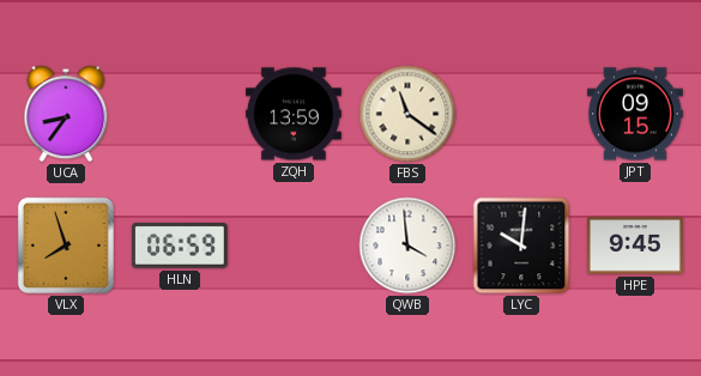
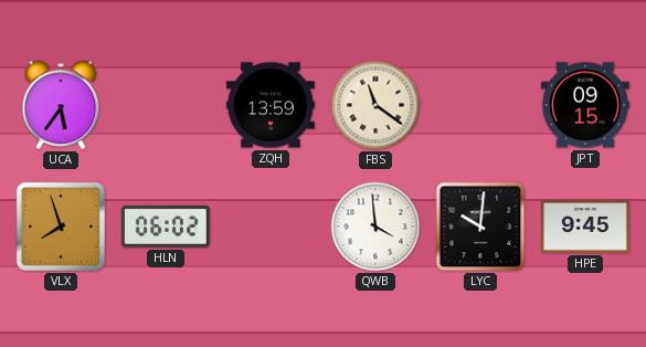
UCA: 8:36 -> 5:36 (61, 105)
HLN: 06:59 -> 06:02 (166, 228)
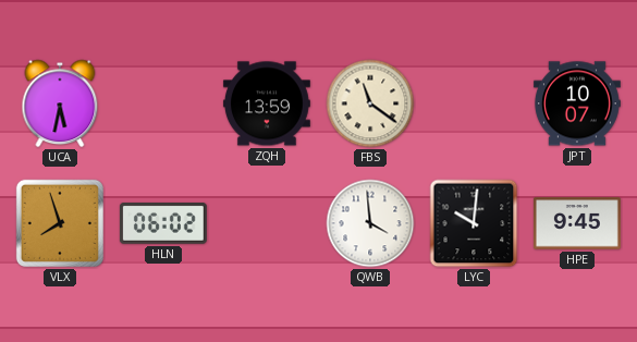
UCA: 5:36 -> 5:32 (60, 103)
JPT: 09:15 -> 10:07 (577, 103)
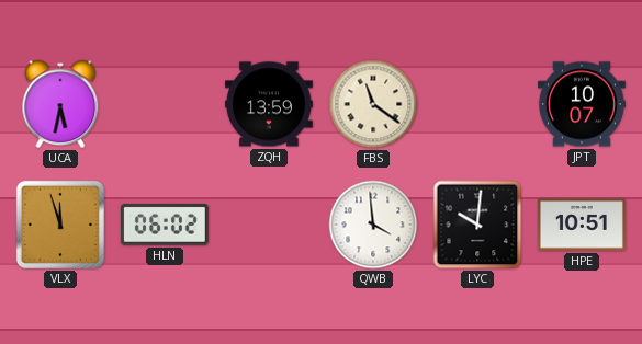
VLX: 7:57 -> 11:57 (60, 225)
HPE: 9:45 -> 10:51 (582, 225)
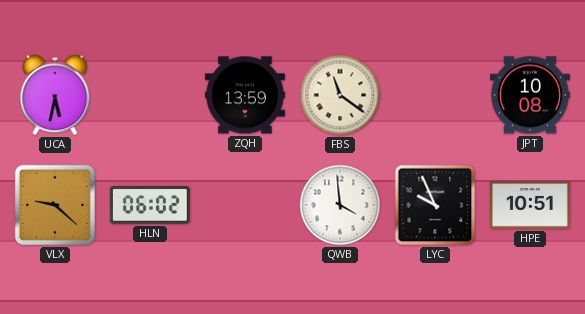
JPT: 10:07 -> 10:08 (530, 95)
VLX: 11:57 -> 9:22 (55, 205)
LYC: 10:01 -> 9:56 (435, 205)
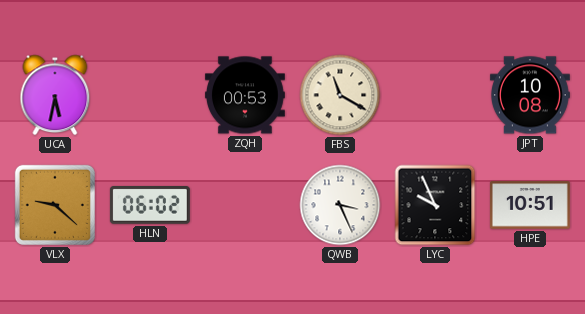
ZQH: 13:59 -> 00:53 (245, 95)
FBS: 11:21 -> 11:20 (340, 95)
QWB: 3:59 -> 3:26 (340, 205)
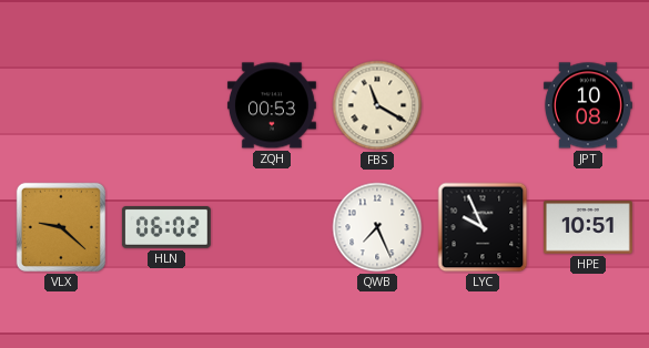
UCA: 5:32 -> none (55, 95)
QWB: 3:26 -> 7:26 (377, 227)
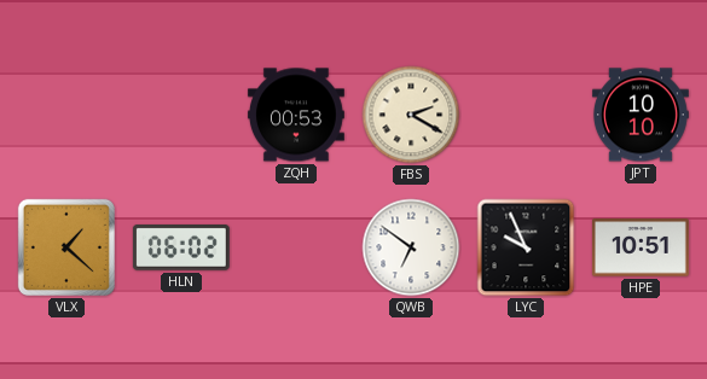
FBS: 11:20 -> 2:20 (411, 115)
JPT: 10:08 -> 10:10 (641, 115)
VLX: 9:22 -> 1:22 (66, 247)
QWB: 7:26 -> 6:51 (411, 247)
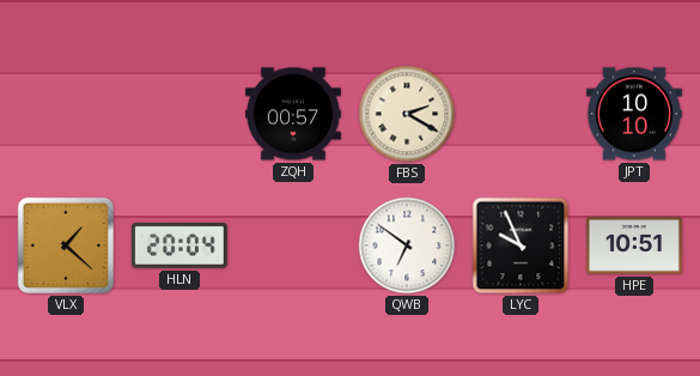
ZQH: 00:53 -> 00:57 (293, 114)
HLN: 06:02 -> 20:04 (179, 247)
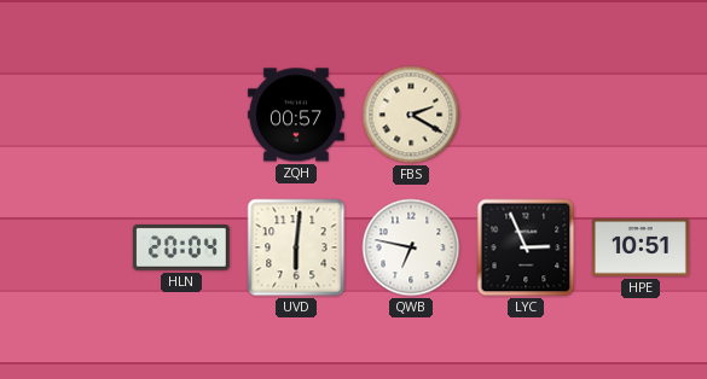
JPT: 10:10 -> none (634, 114)
VLX: 1:22 -> none (66, 245)
UVD: none -> 6:01 (296, 247)
QWB: 6:51 -> 6:47 (411, 247)
LYC: 9:56 -> 2:56 (526, 247)
